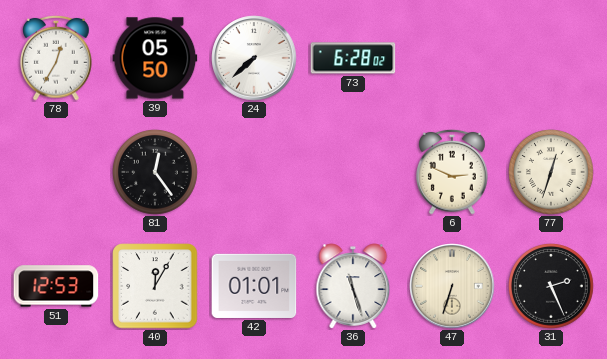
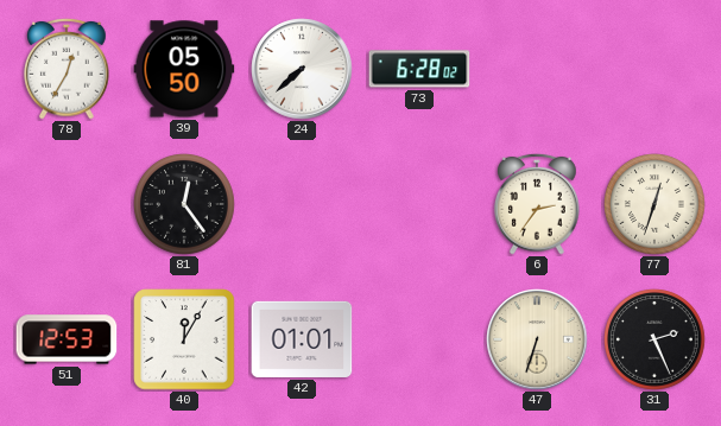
6: 2:49 -> 2:36 (537, 204)
36: 11:27 -> none (353, 286)
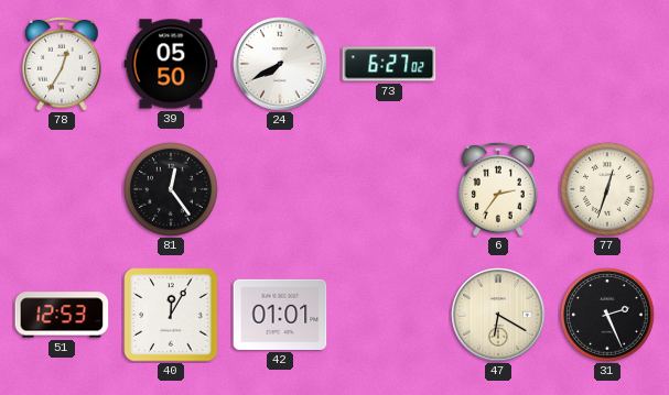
24: 7:38 -> 7:40 (280, 64)
73: 6:28 -> 6:27 (389, 64)
47: 6:33 -> 6:20 (498, 315)
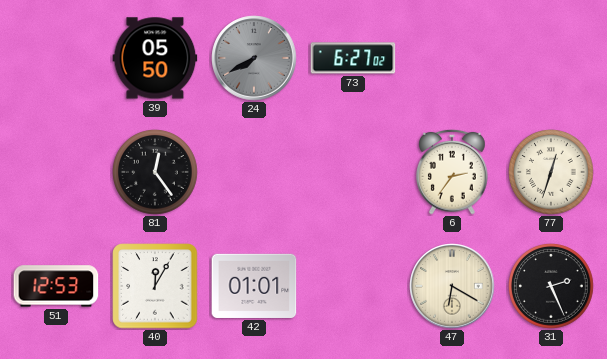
78: 12:35 -> none (62, 64)
24 dial: white -> grey (254, 58)
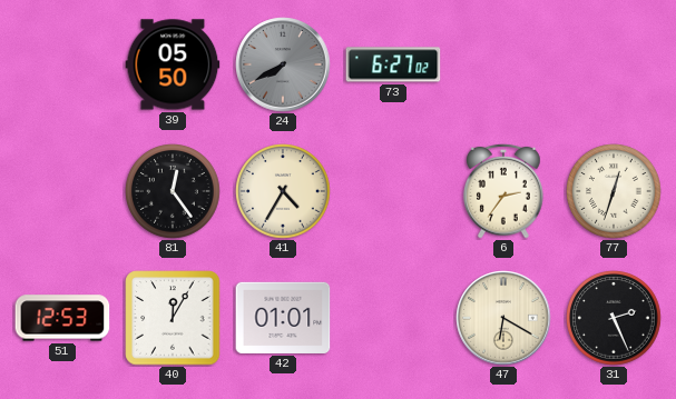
41: none -> 4:35 (283, 191)
